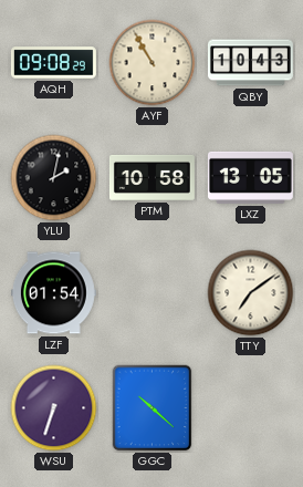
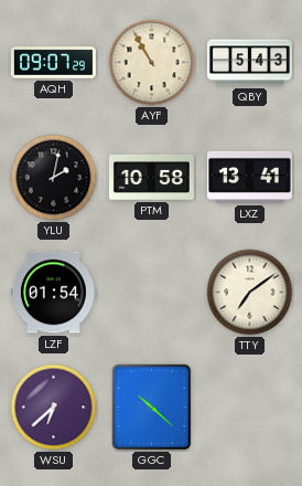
AQH: 09:08 -> 09:07 (53, 63)
QBY: 10:43 -> 5:43 (249, 63)
LXZ: 13:05 -> 13:41 (249, 177)
WSU: 6:33 -> 6:38 (54, 408)
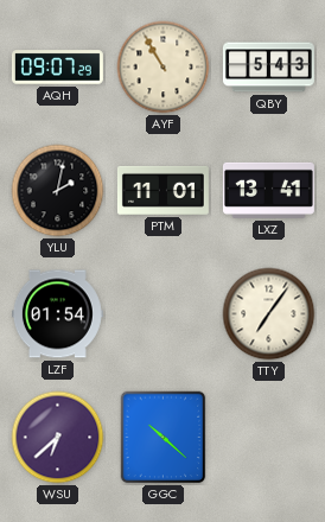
PTM: 10:58 -> 11:01 (162, 190)
TTY: 7:09 -> 7:06 (269, 314)
